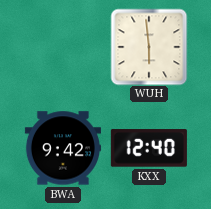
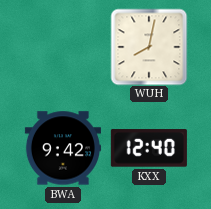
WUH: 5:59 -> 8:02 (149, 47)
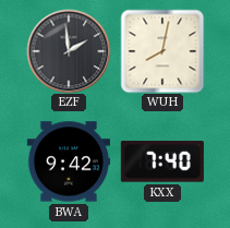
EZF: none -> 1:59 (69, 51)
KXX: 12:40 -> 7:40 (162, 161)
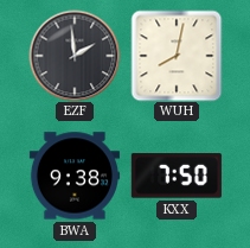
BWA: 9:42 -> 9:38 (75, 176)
KXX: 7:40 -> 7:50 (177, 176)
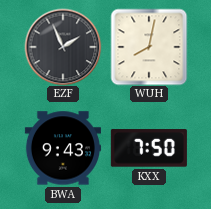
EZF: 1:59 -> 1:56 (63, 47)
BWA: 9:38 -> 9:43 (63, 148)
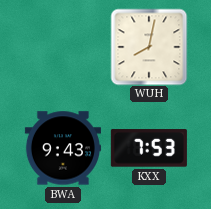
EZF: 1:56 -> none (63, 47)
KXX: 7:50 -> 7:53 (149, 148)
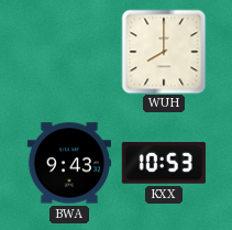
WUH: 8:02 -> 8:00 (164, 52)
KXX: 7:53 -> 10:53 (164, 163)
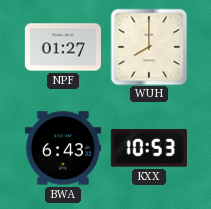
NPF: none -> 01:27 (63, 47)
BWA: 9:43 -> 6:43 (63, 148)
